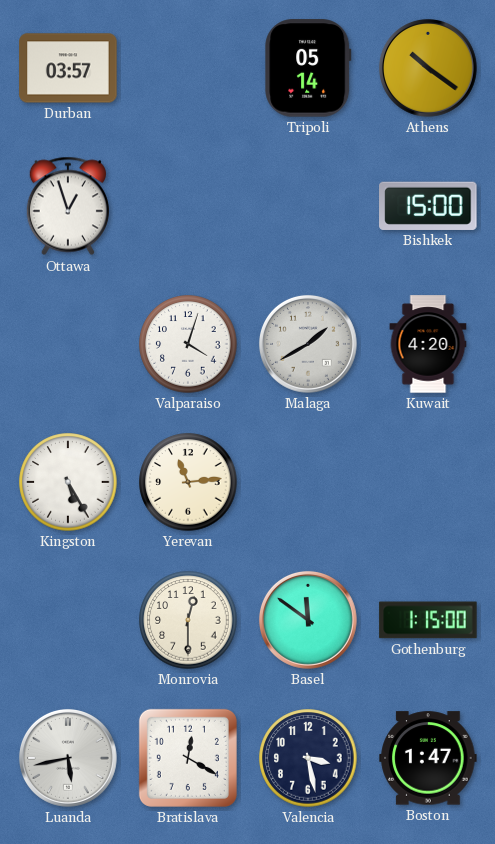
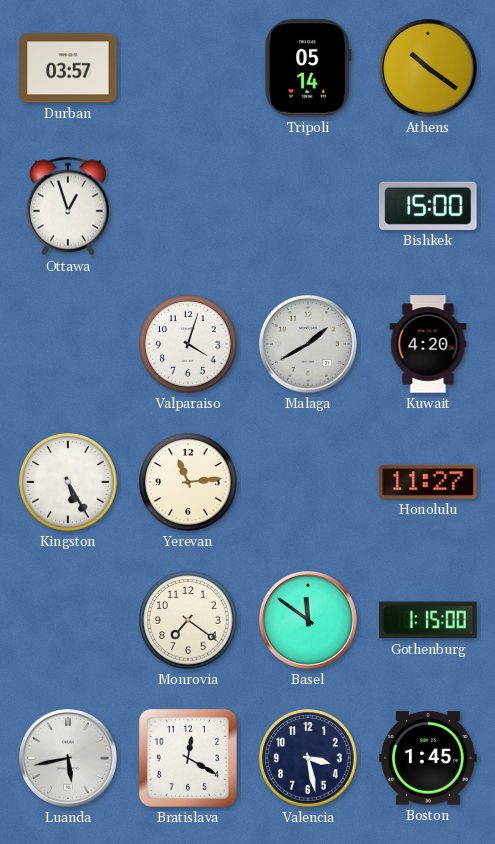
Honolulu: none -> 11:27 (428, 482)
Monrovia: 12:30 -> 7:21 (188, 620)
Boston: 1:47 -> 1:45 (428, 758)
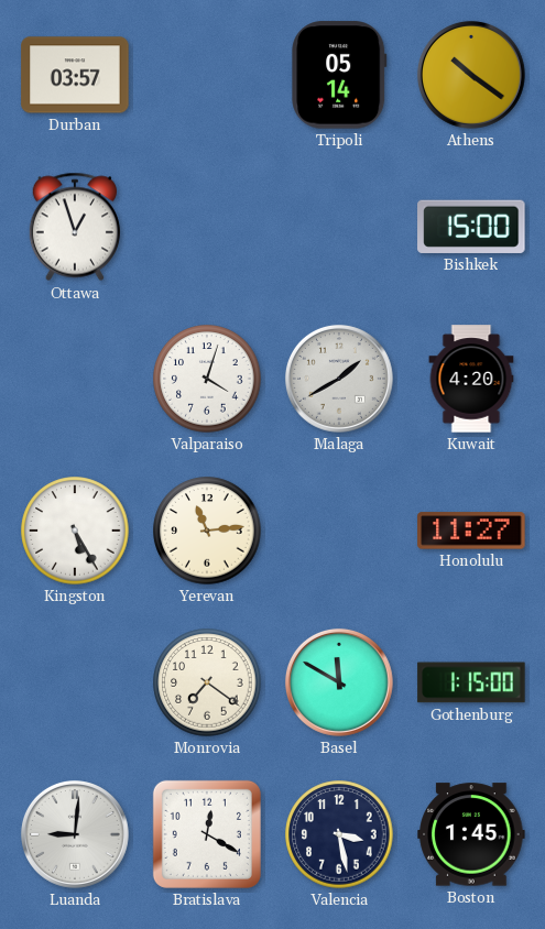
Basel: 11:51 -> 11:50 (339, 682)
Luanda: 5:43 -> 9:01 (75, 834)
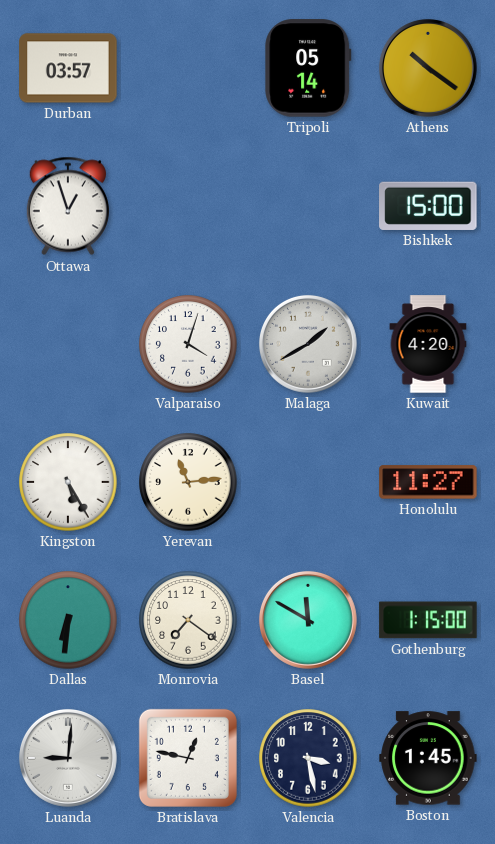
Dallas: none -> 6:31 (68, 620)
Bratislava: 12:20 -> 12:47 (188, 758)
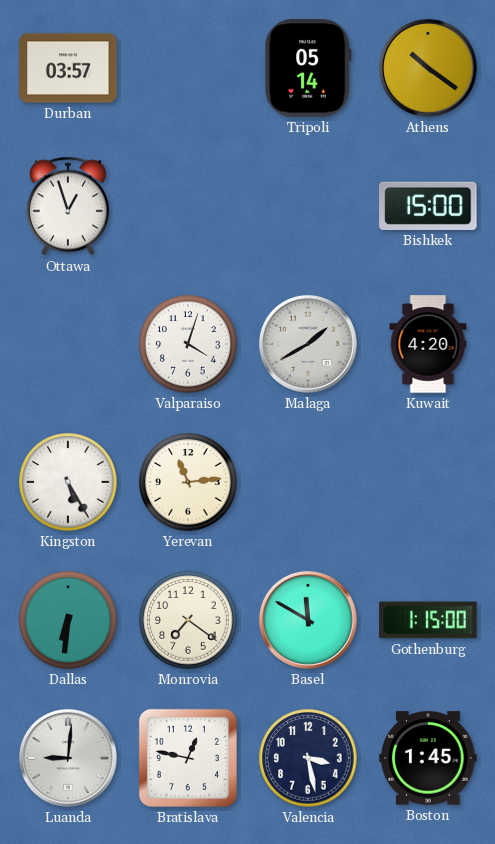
Honolulu: 11:27 -> none (428, 482)
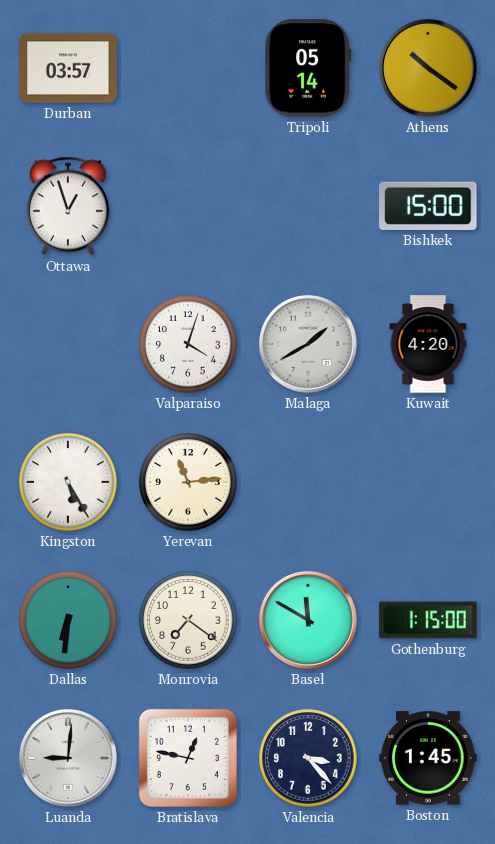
Valencia: 3:28 -> 3:23 (308, 758)
